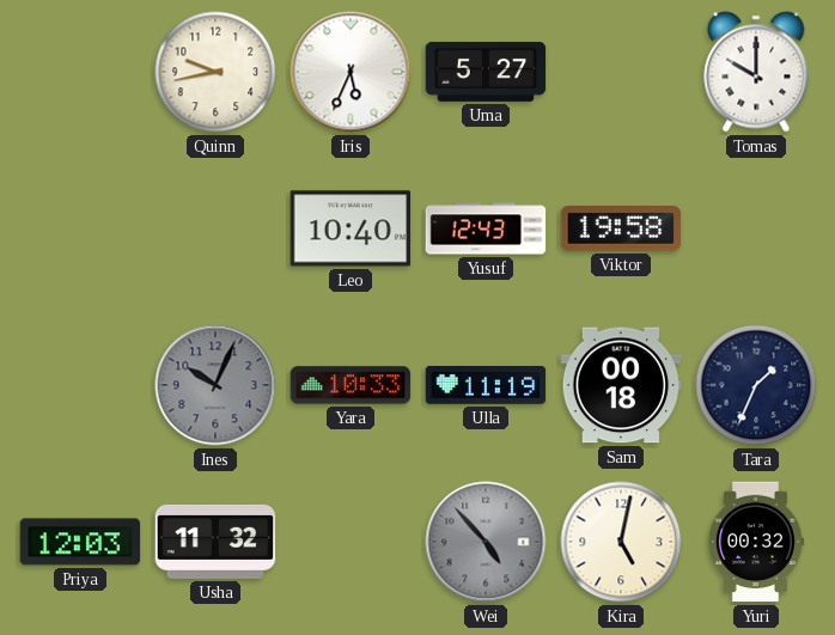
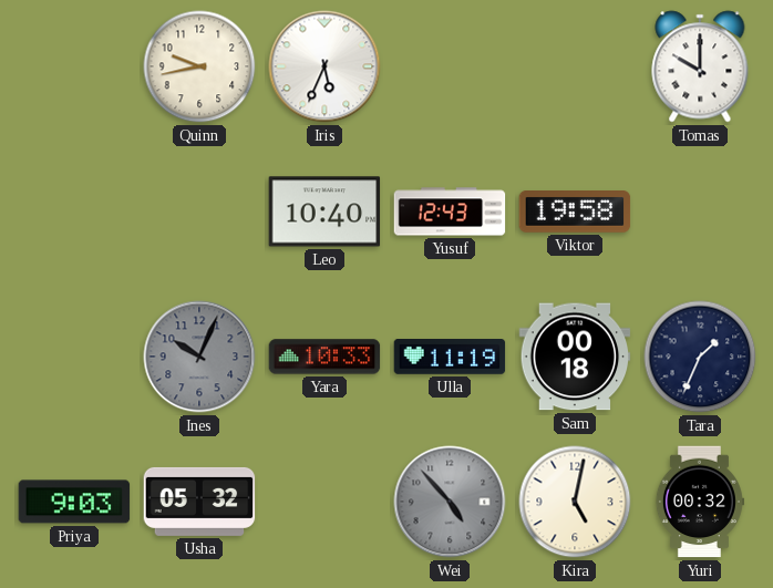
Uma: 5:27 -> none (486, 72)
Priya: 12:03 -> 9:03 (74, 502)
Usha: 11:32 -> 05:32 (199, 502)
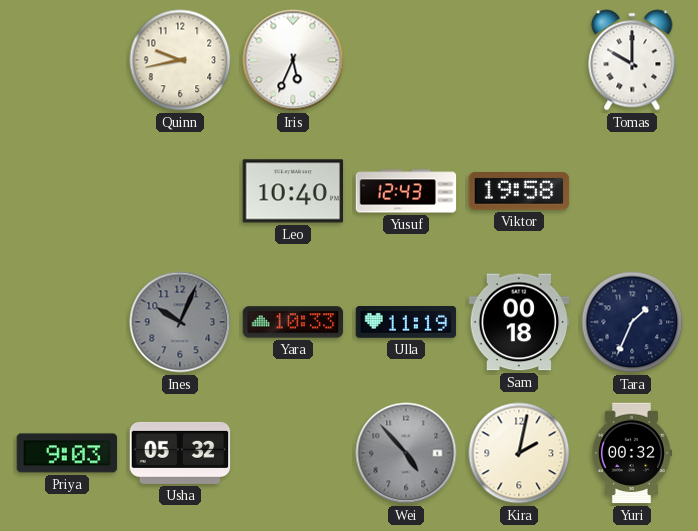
Kira: 5:02 -> 2:02 (519, 453)
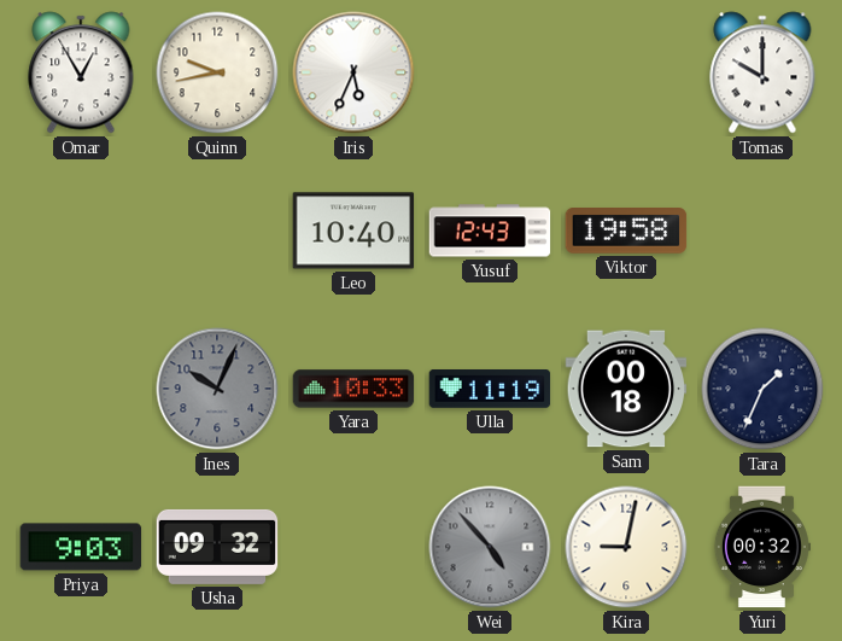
Omar: none -> 12:55 (81, 72)
Usha: 05:32 -> 09:32 (217, 547)
Kira: 2:02 -> 9:02 (626, 547)
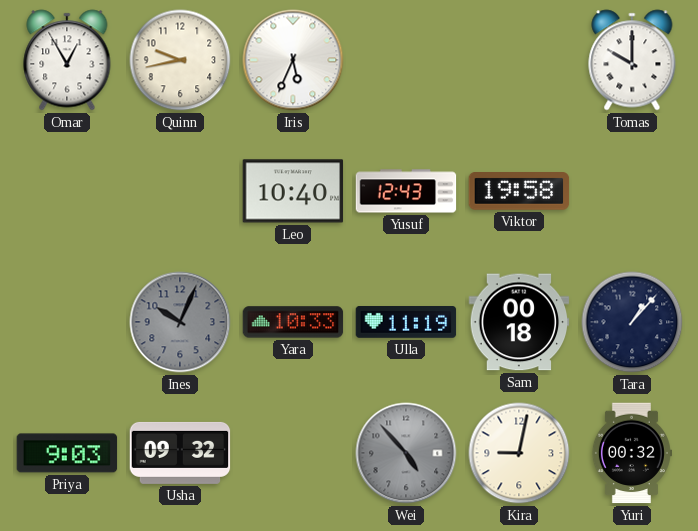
Tara: 1:34 -> 1:07 (632, 322)
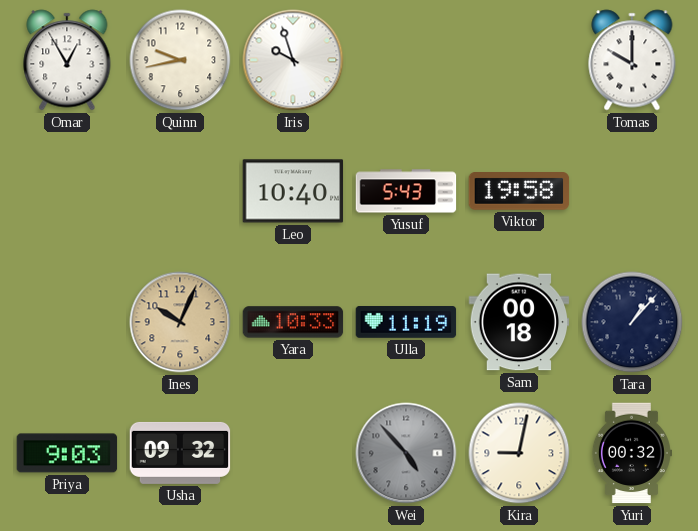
Iris: 5:34 -> 9:57 (293, 60)
Yusuf: 12:43 -> 5:43 (406, 191)
Ines dial: grey -> champagne (180, 322)
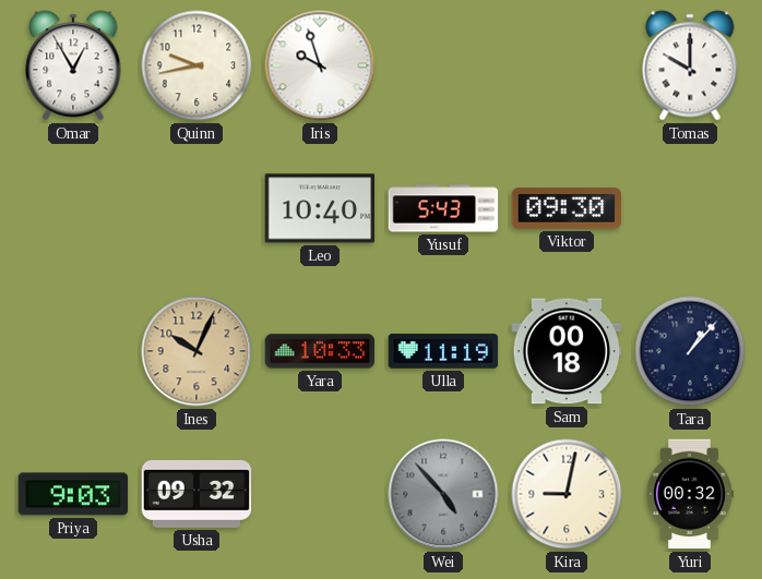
Viktor: 19:58 -> 09:30 (567, 209)
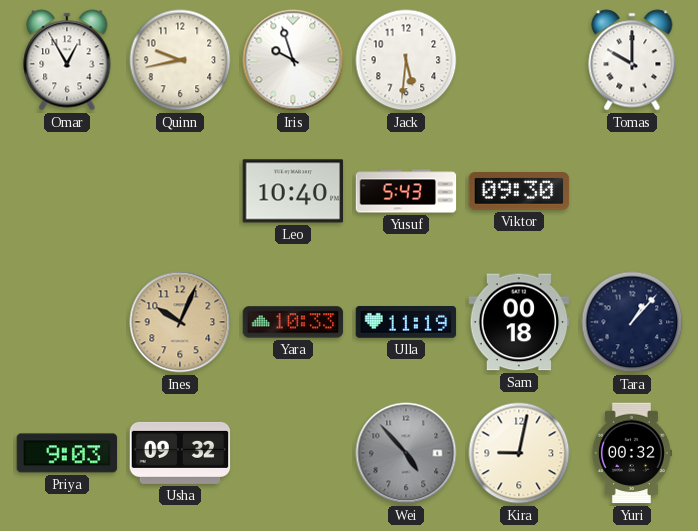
Jack: none -> 5:31 (406, 60)
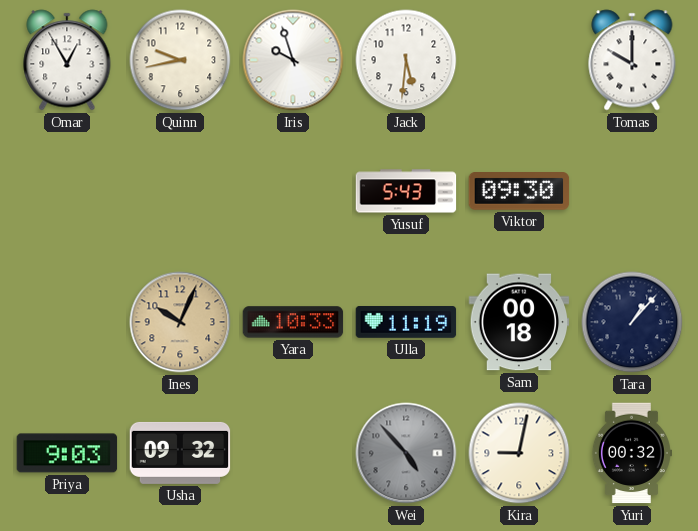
Leo: 10:40 -> none (293, 191)
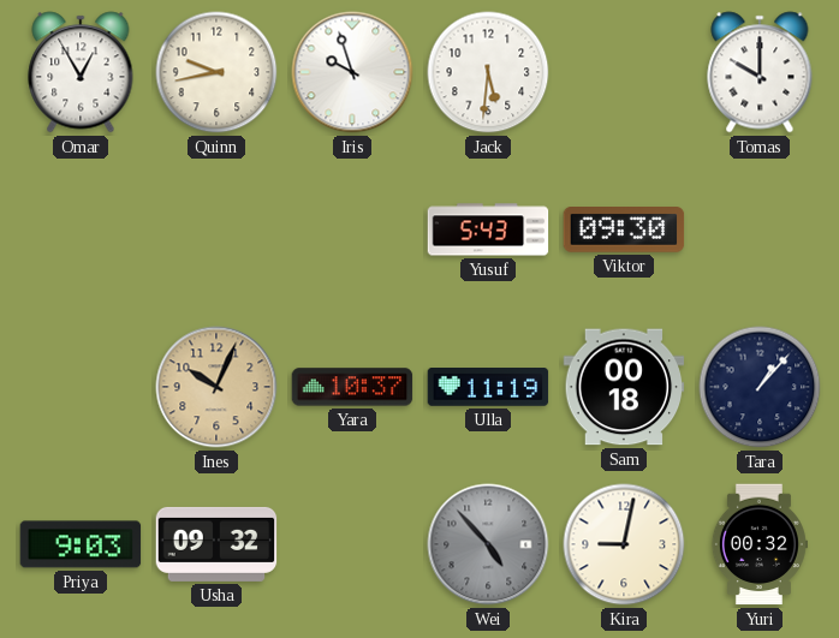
Yara: 10:33 -> 10:37 (352, 387)
